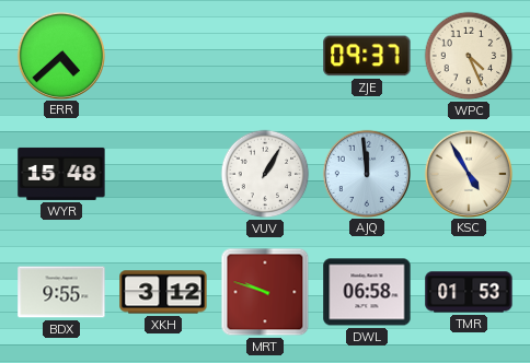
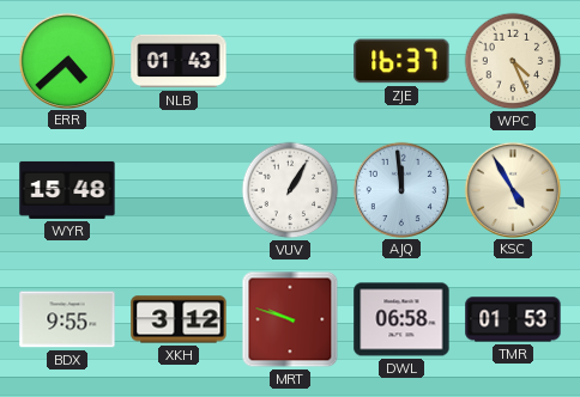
NLB: none -> 01:43 (179, 61)
ZJE: 09:37 -> 16:37 (401, 61)
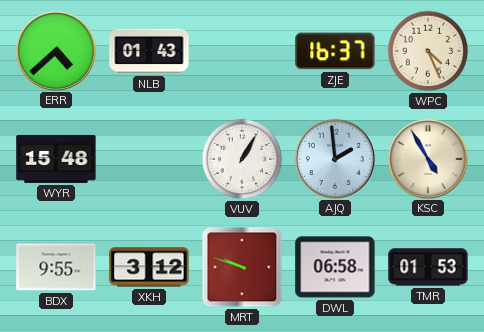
AJQ: 11:59 -> 1:59 (334, 158)
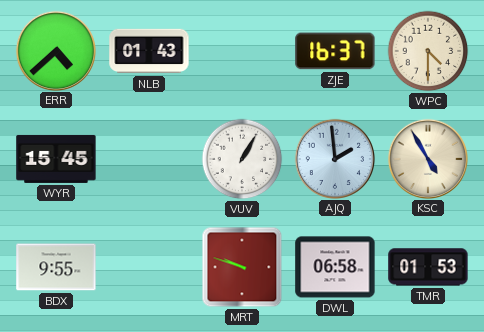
WPC: 4:26 -> 4:30 (428, 51)
WYR: 15:48 -> 15:45 (56, 159)
XKH: 3:12 -> none (149, 267)
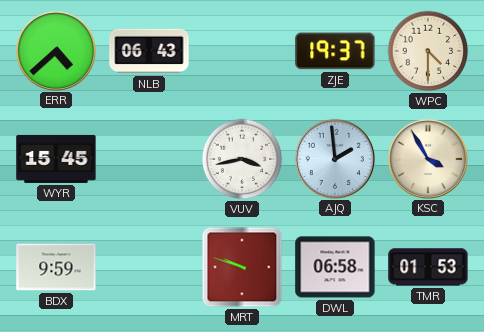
NLB: 01:43 -> 06:43 (149, 51)
ZJE: 16:37 -> 19:37 (335, 51)
VUV: 1:05 -> 3:43 (242, 159)
KSC: 4:55 -> 3:55 (427, 158)
BDX: 9:55 -> 9:59 (56, 267)
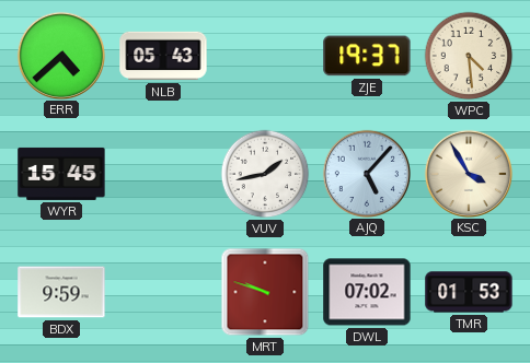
NLB: 06:43 -> 05:43 (163, 56)
WPC: 4:30 -> 4:29 (469, 56)
VUV: 3:43 -> 1:43 (265, 174)
AJQ: 1:59 -> 5:07 (366, 173)
DWL: 06:58 -> 07:02 (367, 292)
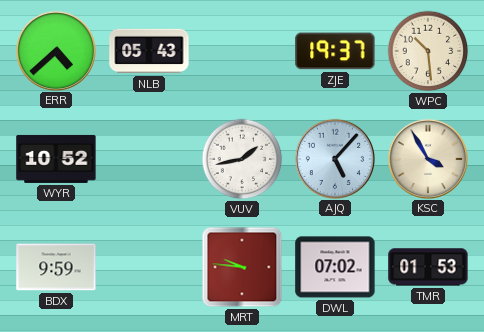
WPC: 4:29 -> 10:29 (428, 51)
WYR: 15:45 -> 10:52 (56, 159)
MRT: 9:48 -> 9:46 (242, 267)
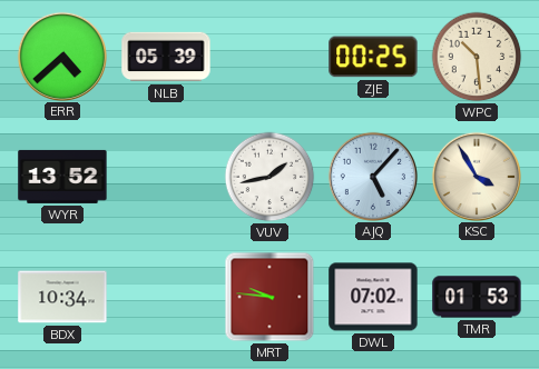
NLB: 05:43 -> 05:39 (166, 57)
ZJE: 19:37 -> 00:25 (373, 57)
WYR: 10:52 -> 13:52 (62, 177)
BDX: 9:59 -> 10:34 (62, 297)
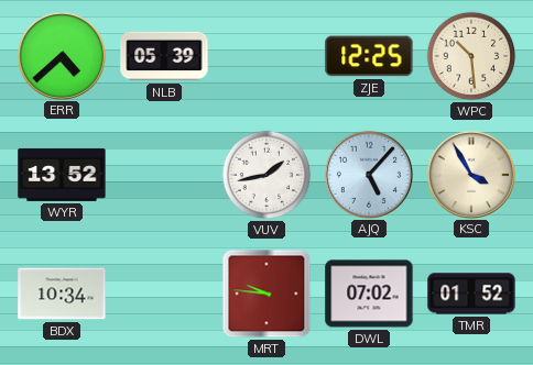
ZJE: 00:25 -> 12:25 (369, 56)
TMR: 01:53 -> 01:52 (471, 294)
